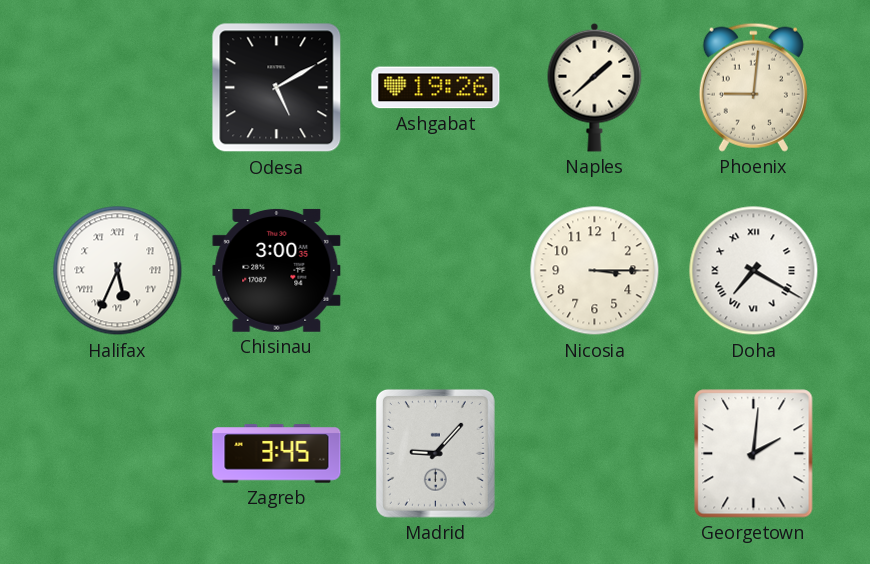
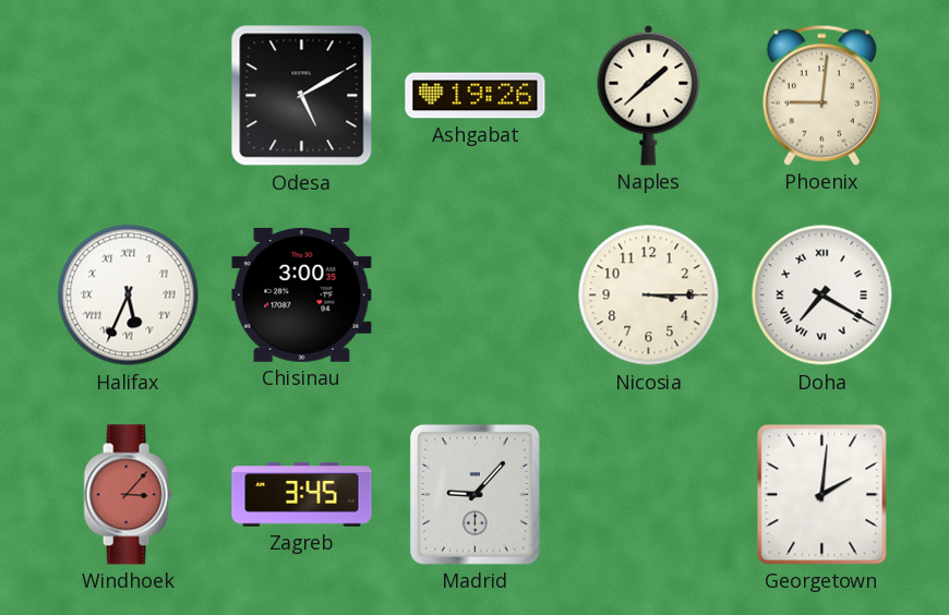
Windhoek: none -> 3:07 (128, 495)
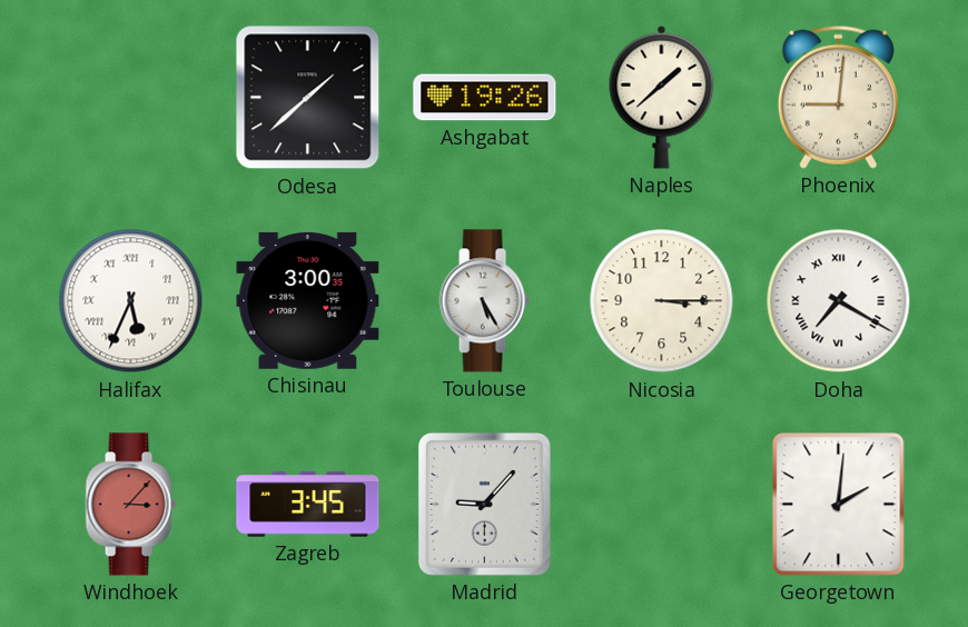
Odesa: 5:10 -> 1:38 (308, 98)
Toulouse: none -> 5:25 (484, 301)
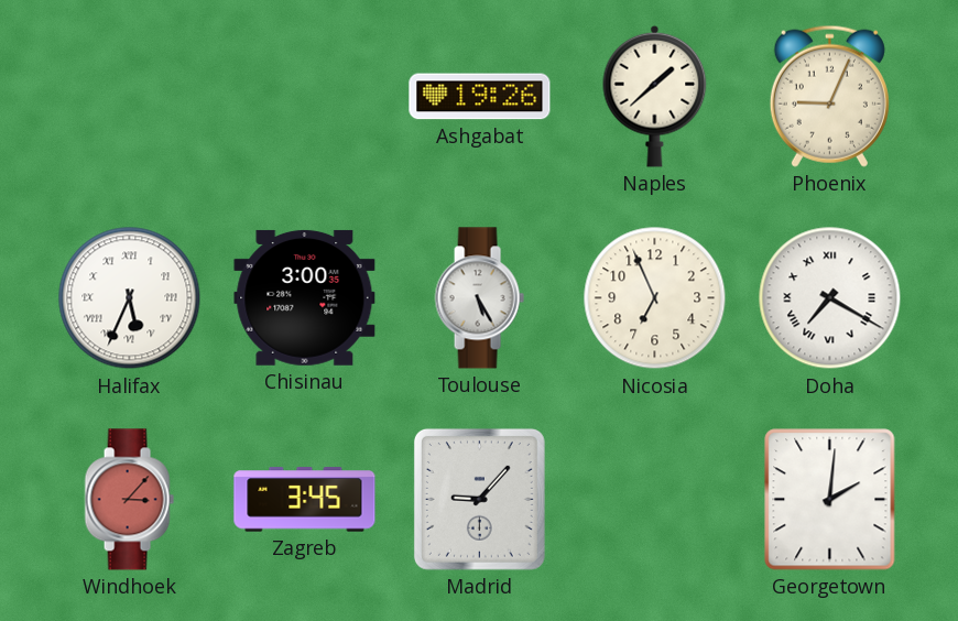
Odesa: 1:38 -> none (308, 98)
Phoenix: 9:01 -> 9:04 (829, 96)
Nicosia: 3:15 -> 6:56 (655, 298)
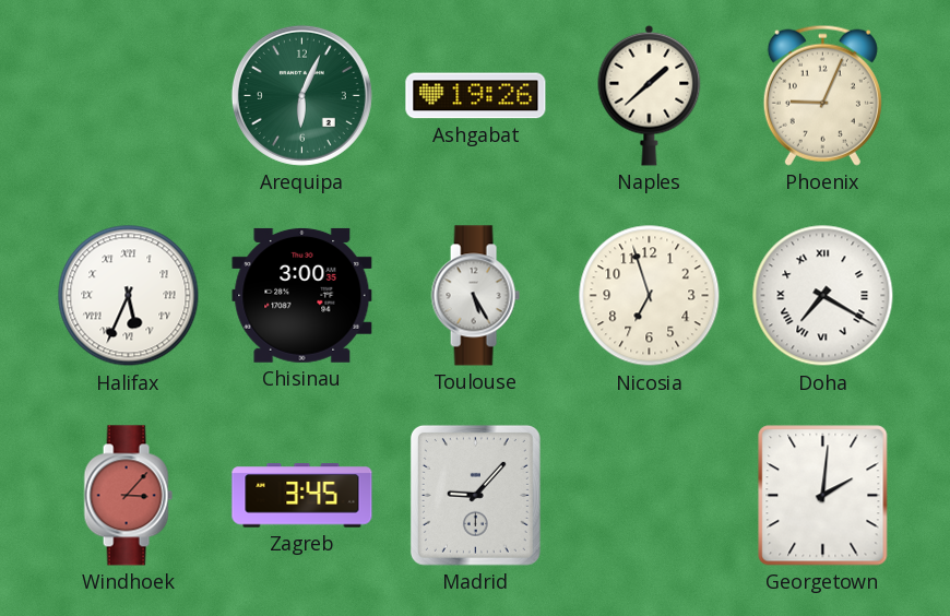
Arequipa: none -> 6:04 (301, 95)
Nicosia: 6:56 -> 6:57 (650, 296)
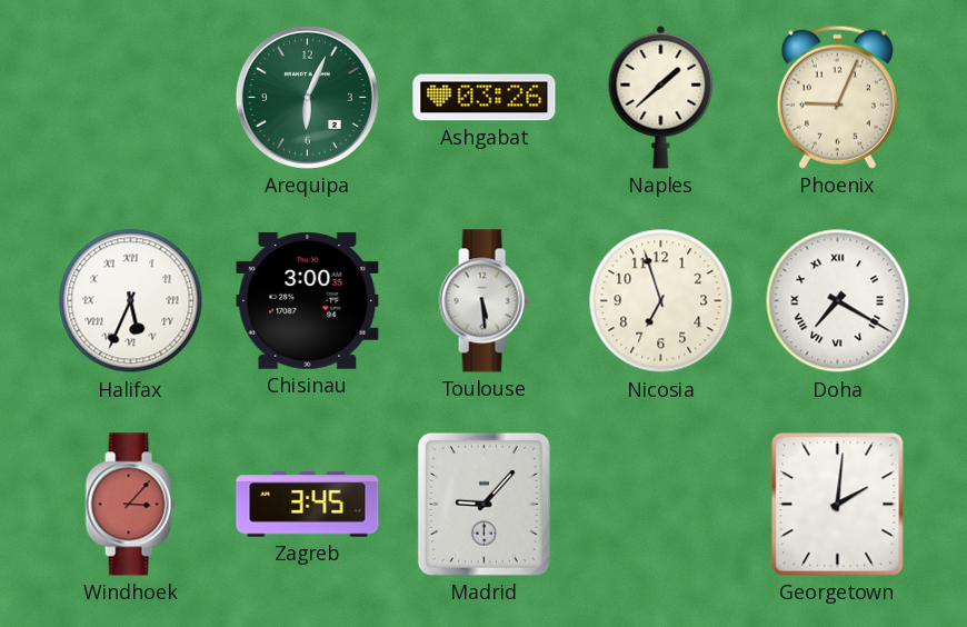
Ashgabat: 19:26 -> 03:26 (485, 98)
Toulouse: 5:25 -> 5:29 (483, 301)
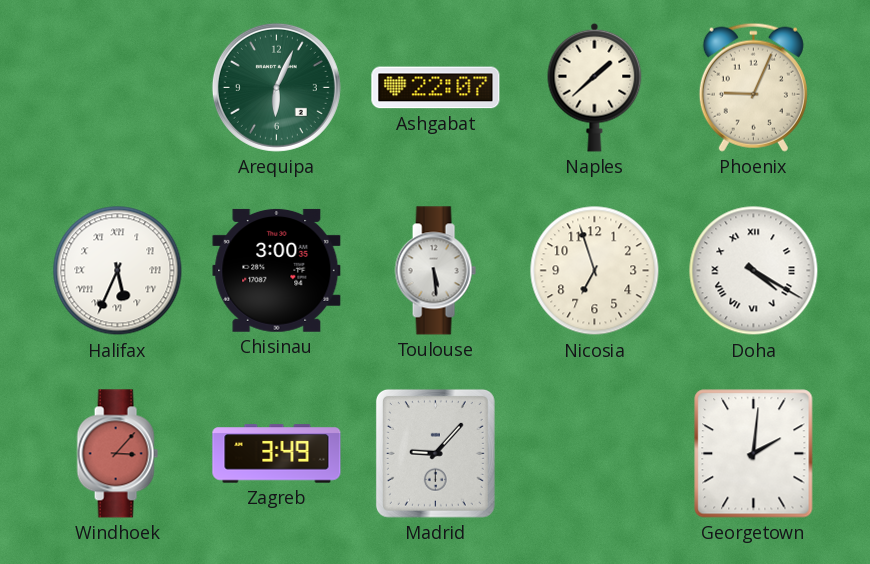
Ashgabat: 03:26 -> 22:07 (436, 88)
Doha: 7:20 -> 4:20 (754, 271)
Zagreb: 3:45 -> 3:49 (277, 454)
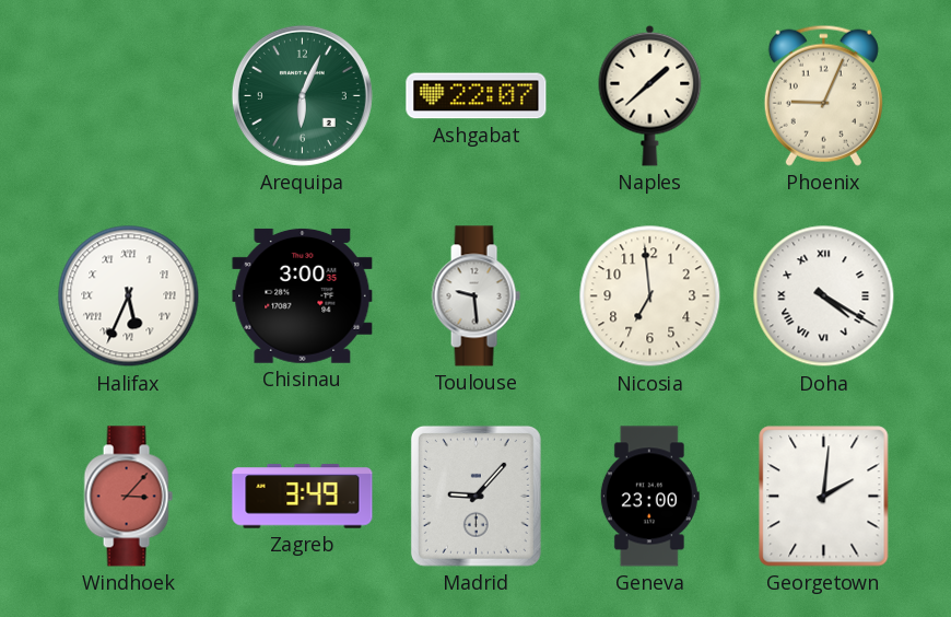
Toulouse: 5:29 -> 9:29 (476, 296)
Nicosia: 6:57 -> 6:59 (650, 296)
Geneva: none -> 23:00 (649, 497)
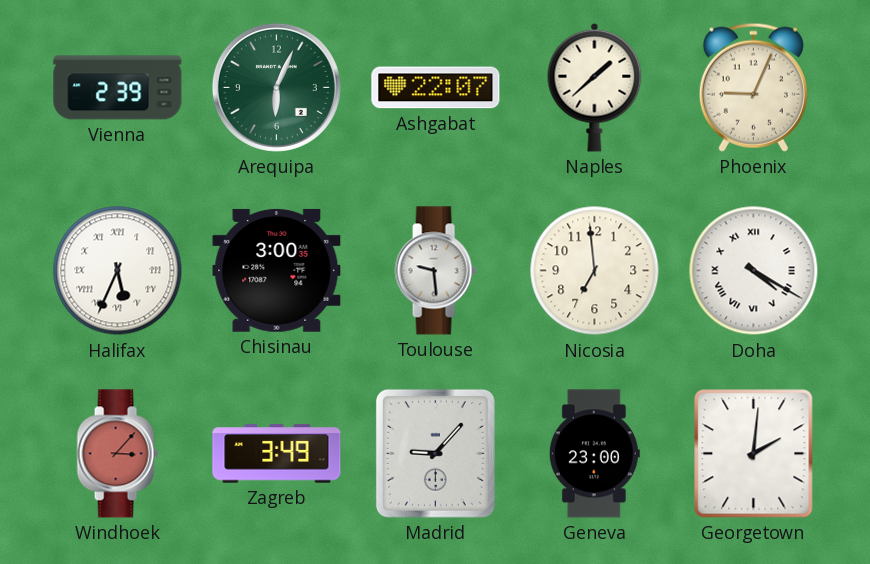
Vienna: none -> 2:39 (118, 88)
